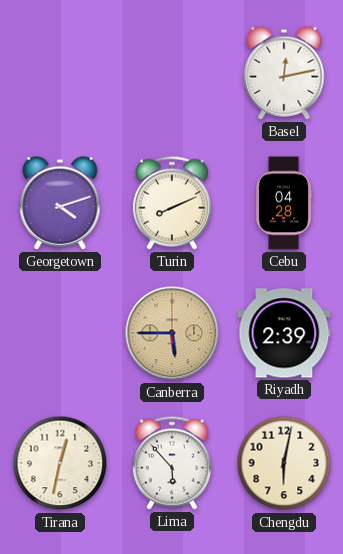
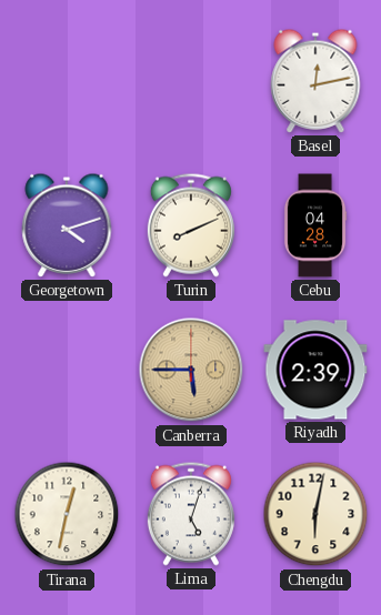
Lima: 5:53 -> 5:03 (191, 514)
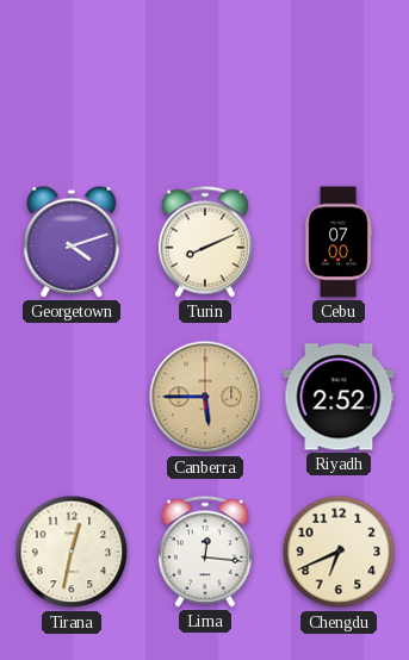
Basel: 12:13 -> none (315, 81)
Cebu: 04:28 -> 07:00 (339, 242)
Riyadh: 2:39 -> 2:52 (339, 397)
Lima: 5:03 -> 12:16 (205, 552)
Chengdu: 6:02 -> 6:41 (339, 552)
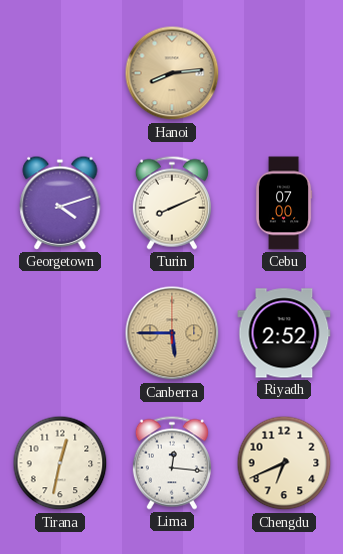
Hanoi: none -> 8:14 (172, 73)
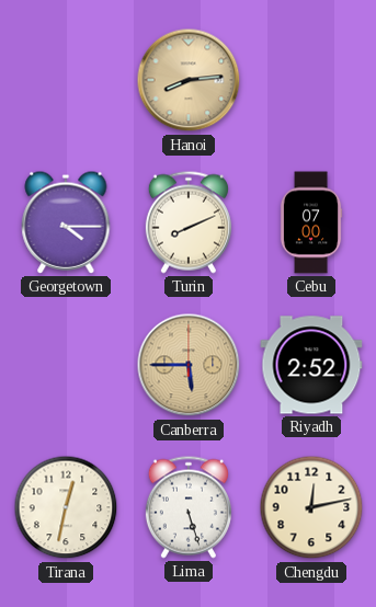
Georgetown: 4:12 -> 4:15 (66, 222)
Lima: 12:16 -> 5:27 (189, 507)
Chengdu: 6:41 -> 12:13 (311, 507)
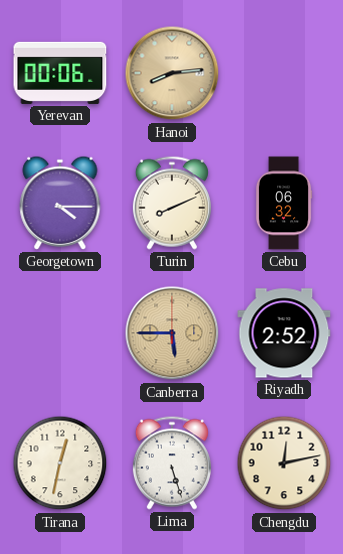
Yerevan: none -> 00:06 (60, 73)
Cebu: 07:00 -> 06:32 (284, 203)
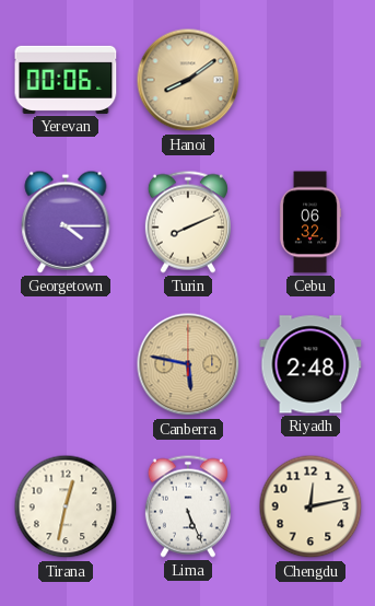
Hanoi: 8:14 -> 8:09 (188, 80)
Canberra: 5:45 -> 5:47 (188, 364)
Riyadh: 2:52 -> 2:48 (310, 364)
Lima: 5:27 -> 5:26 (188, 506)
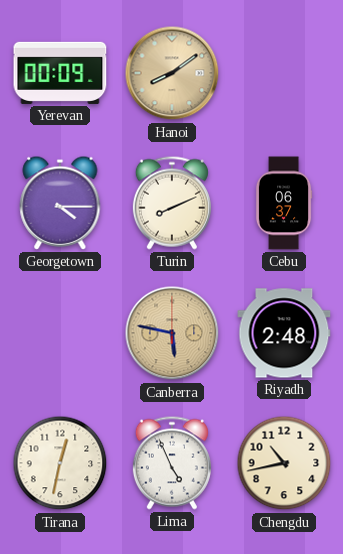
Yerevan: 00:06 -> 00:09 (60, 73)
Cebu: 06:32 -> 06:37 (284, 203)
Lima: 5:26 -> 4:56 (172, 463)
Chengdu: 12:13 -> 10:43 (284, 463)
